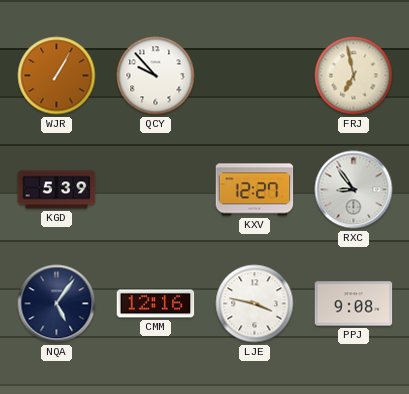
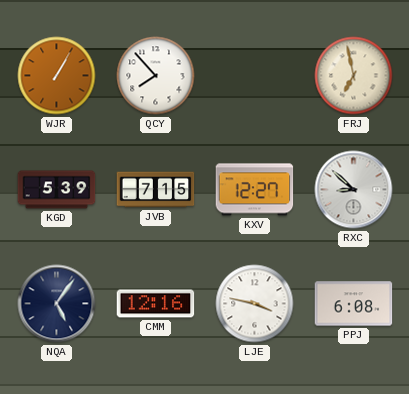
QCY: 9:53 -> 7:53 (156, 76)
JVB: none -> 7:15 (156, 190)
RXC: 8:54 -> 8:52 (354, 190)
PPJ: 9:08 -> 6:08 (354, 304)
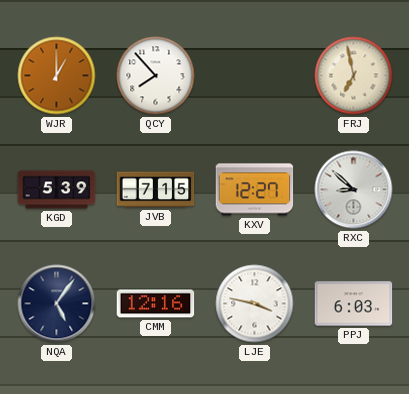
WJR: 1:05 -> 1:00 (57, 76)
PPJ: 6:08 -> 6:03 (354, 304)
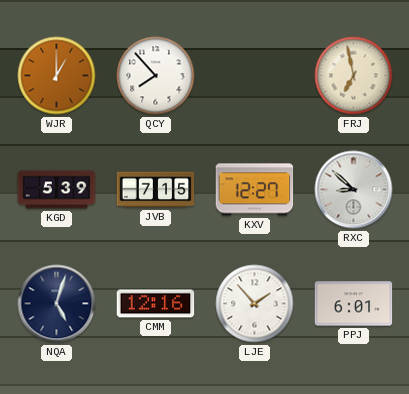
NQA: 5:06 -> 5:03 (57, 304)
LJE: 3:47 -> 1:53 (255, 304)
PPJ: 6:03 -> 6:01 (354, 304)
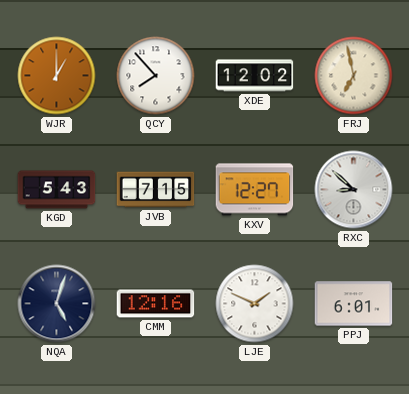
XDE: none -> 12:02 (255, 76)
KGD: 5:39 -> 5:43 (57, 190)
LJE: 1:53 -> 1:49 (255, 304)
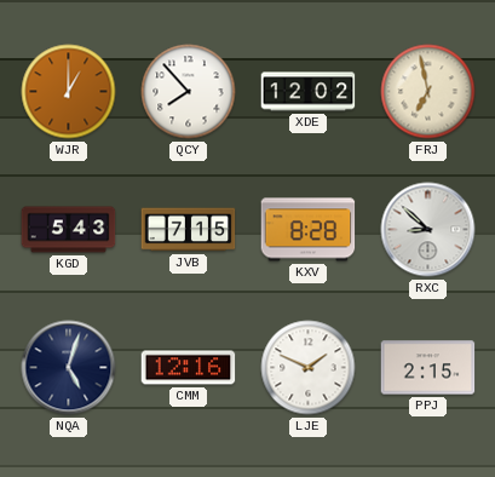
KXV: 12:27 -> 8:28 (309, 230)
PPJ: 6:01 -> 2:15 (428, 368)
